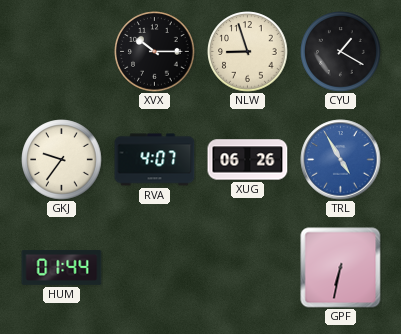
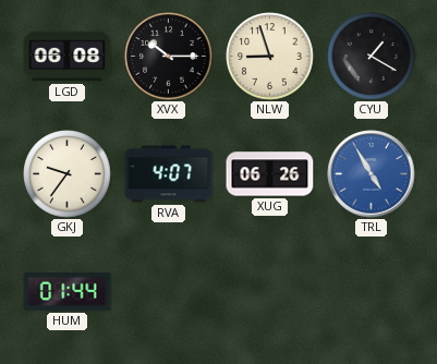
LGD: none -> 06:08 (68, 57)
GPF: 6:32 -> none (341, 268)
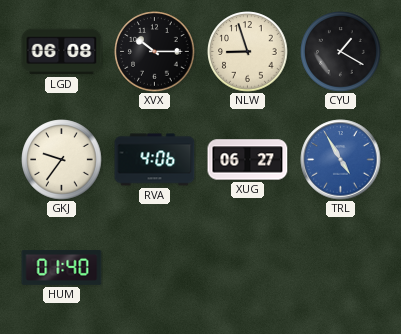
RVA: 4:07 -> 4:06 (155, 160)
XUG: 06:26 -> 06:27 (248, 160)
HUM: 01:44 -> 01:40 (62, 268)
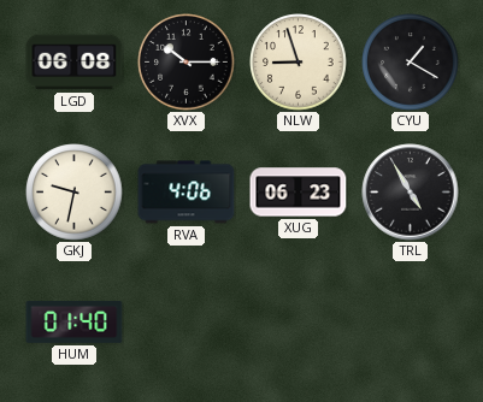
GKJ: 9:36 -> 9:32 (75, 193)
XUG: 06:27 -> 06:23 (299, 193)
TRL dial: blue -> black (411, 193)
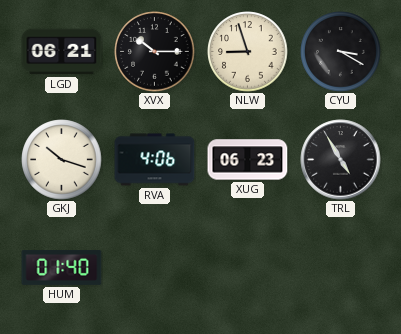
LGD: 06:08 -> 06:21 (62, 52)
CYU: 1:20 -> 3:20 (341, 52)
GKJ: 9:32 -> 10:18 (62, 160)
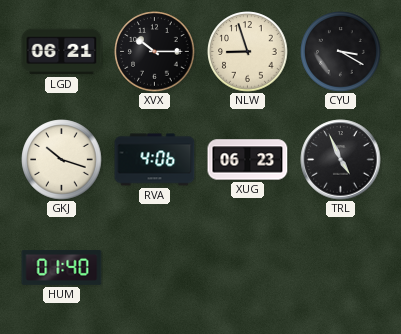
TRL: 4:55 -> 4:56 (341, 160)
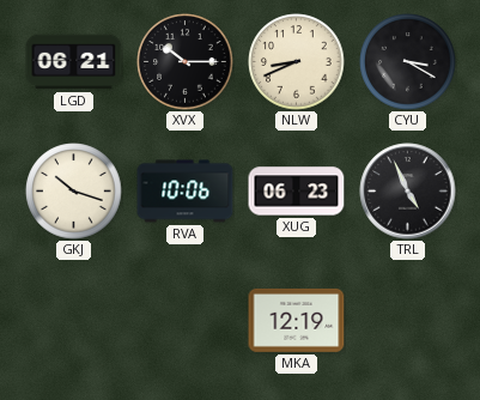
NLW: 8:57 -> 8:41 (297, 62)
RVA: 4:06 -> 10:06 (186, 192)
HUM: 01:40 -> none (62, 268)
MKA: none -> 12:19 (297, 320)
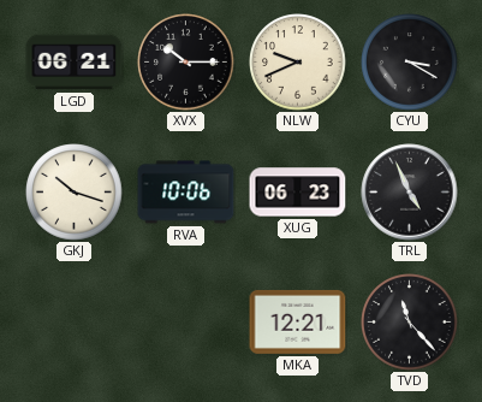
NLW: 8:41 -> 9:41 (298, 63)
MKA: 12:19 -> 12:21 (298, 321)
TVD: none -> 11:23 (410, 323)
